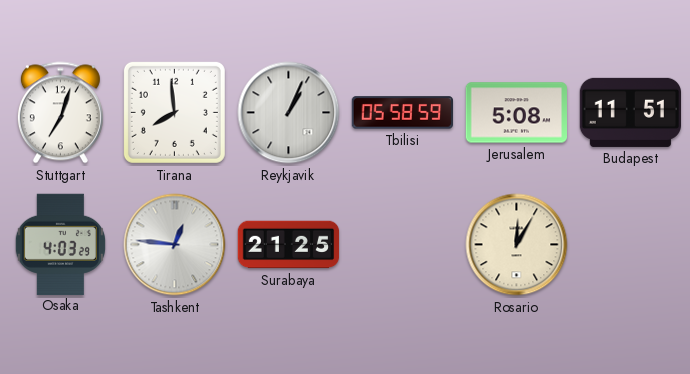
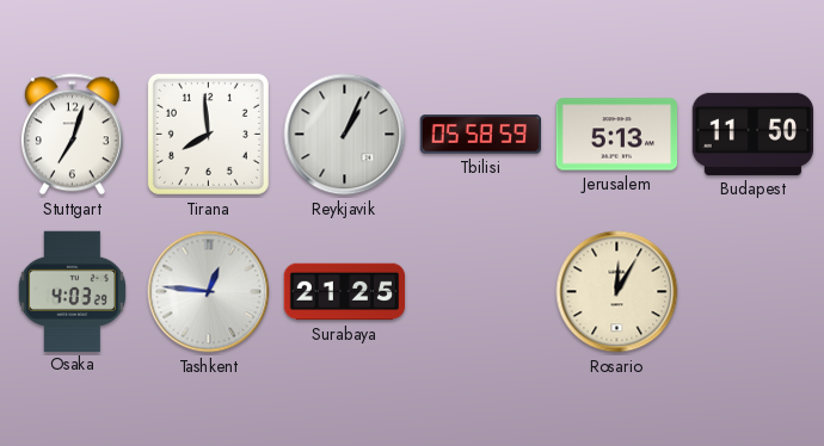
Jerusalem: 5:08 -> 5:13 (616, 135)
Budapest: 11:51 -> 11:50 (752, 134)
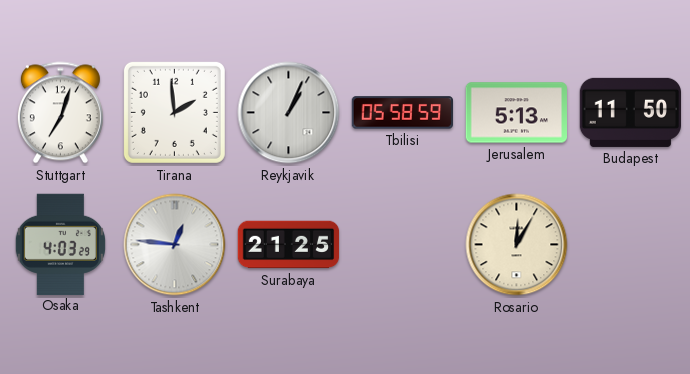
Tirana: 7:59 -> 1:59 (174, 112)
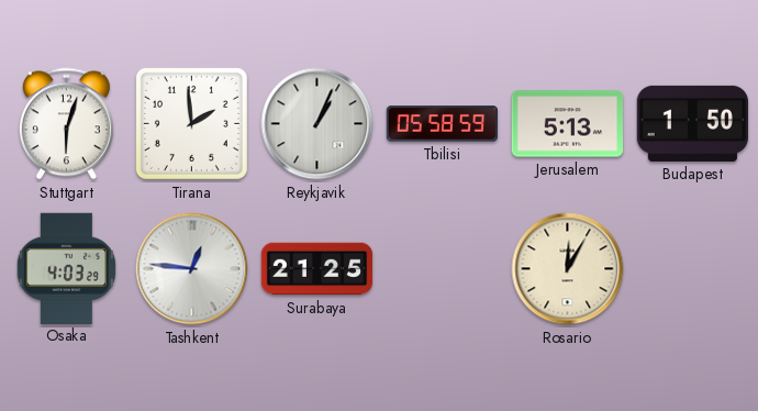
Stuttgart: 7:03 -> 6:03 (66, 124)
Budapest: 11:50 -> 1:50 (692, 123)
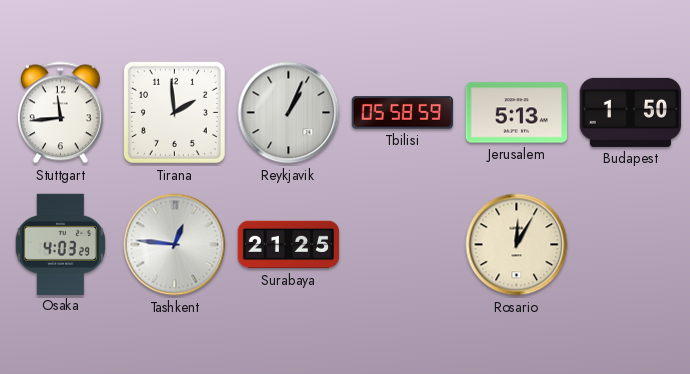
Stuttgart: 6:03 -> 11:44 (60, 113)
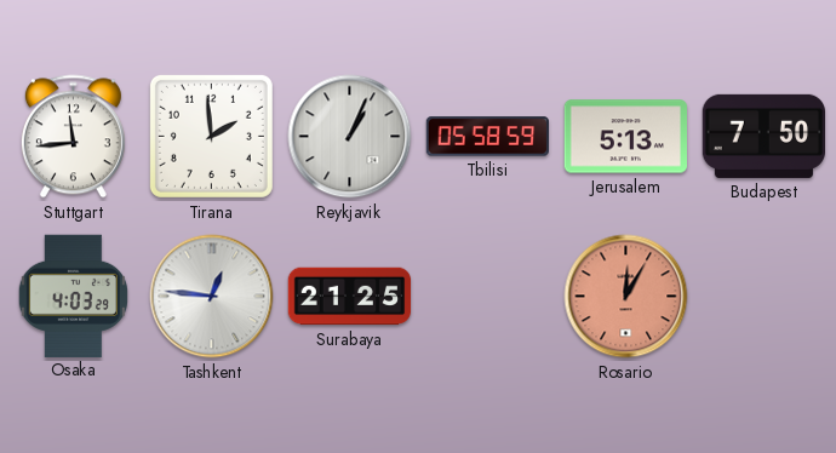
Budapest: 1:50 -> 7:50 (763, 136)
Rosario dial: cream -> salmon (626, 297)
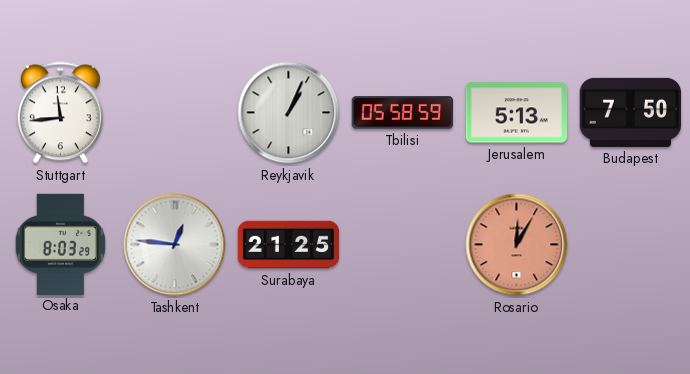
Tirana: 1:59 -> none (211, 136)
Osaka: 4:03 -> 8:03 (60, 244)
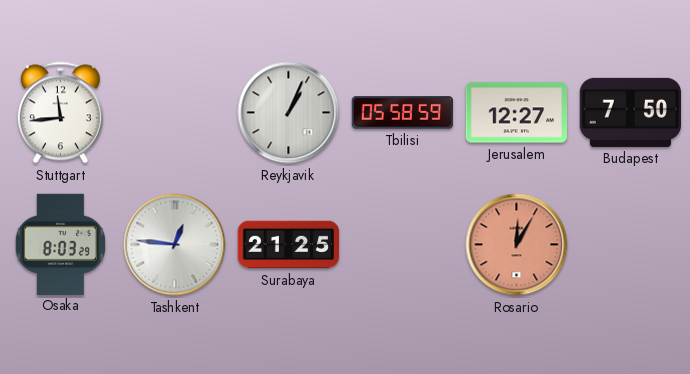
Jerusalem: 5:13 -> 12:27 (516, 113)
